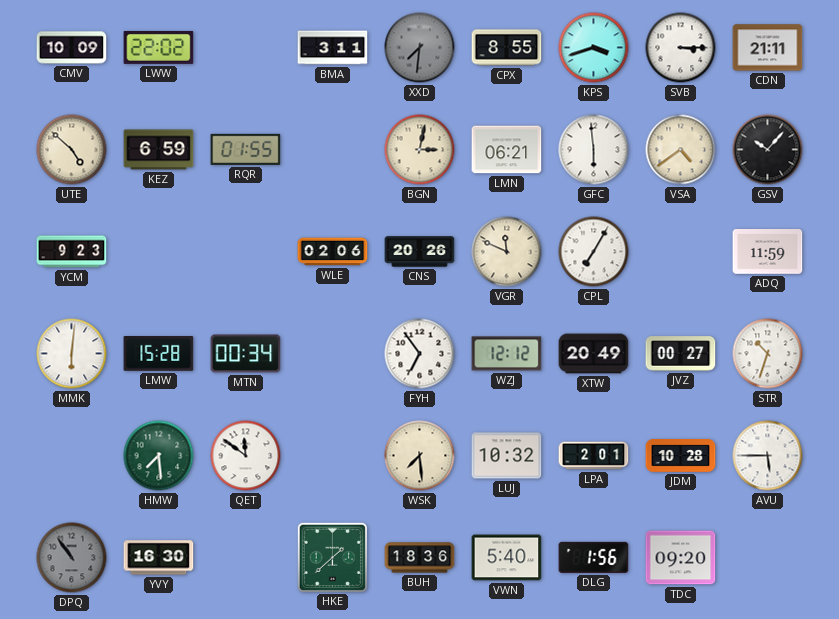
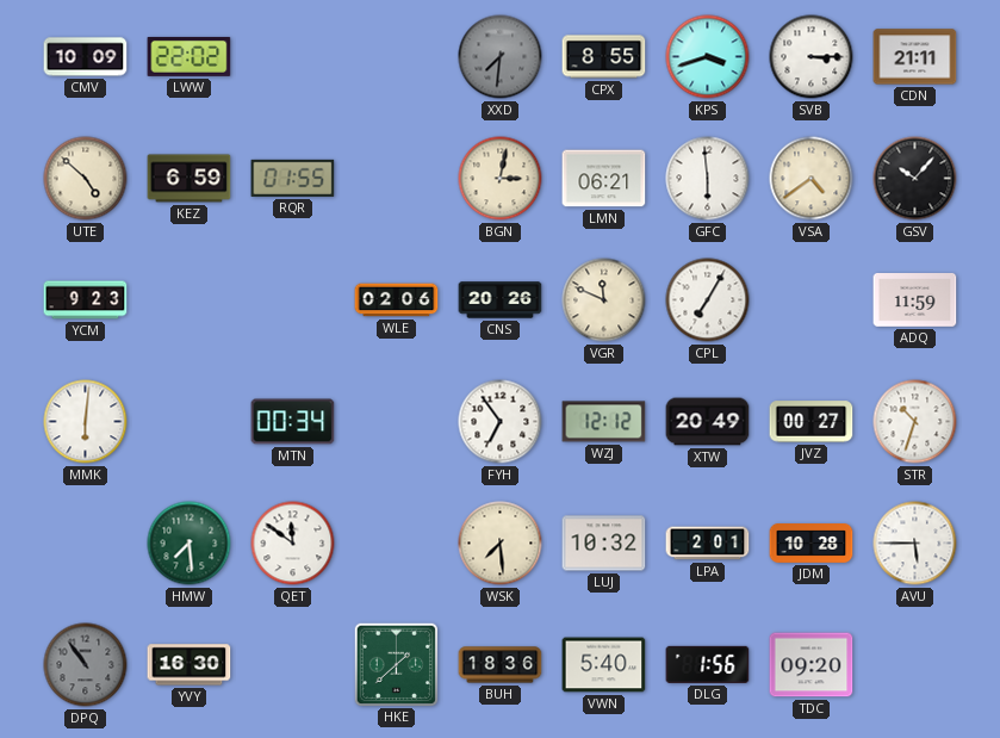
BMA: 3:11 -> none (333, 48)
LMW: 15:28 -> none (159, 354)
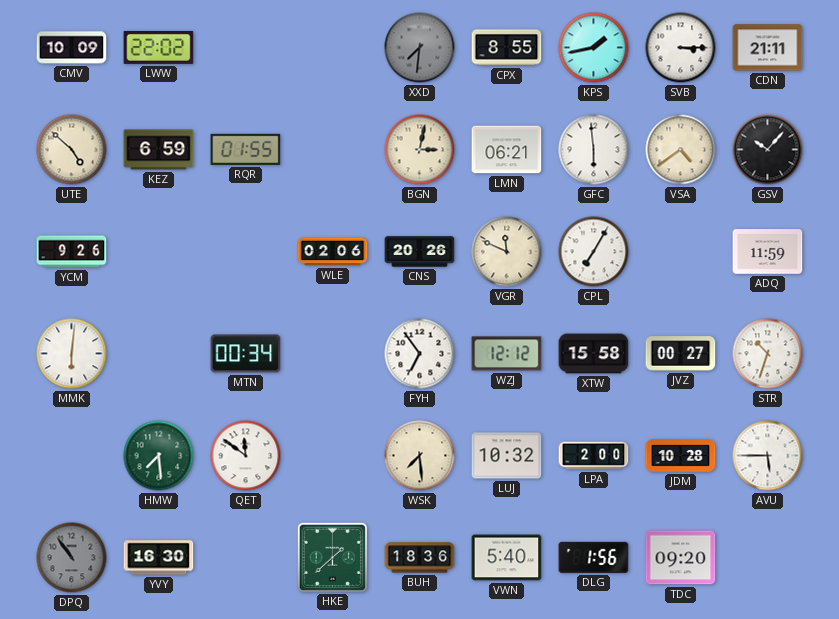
KPS: 3:42 -> 1:43 (594, 48)
YCM: 9:23 -> 9:26 (72, 252)
XTW: 20:49 -> 15:58 (594, 354)
LPA: 2:01 -> 2:00 (594, 456)
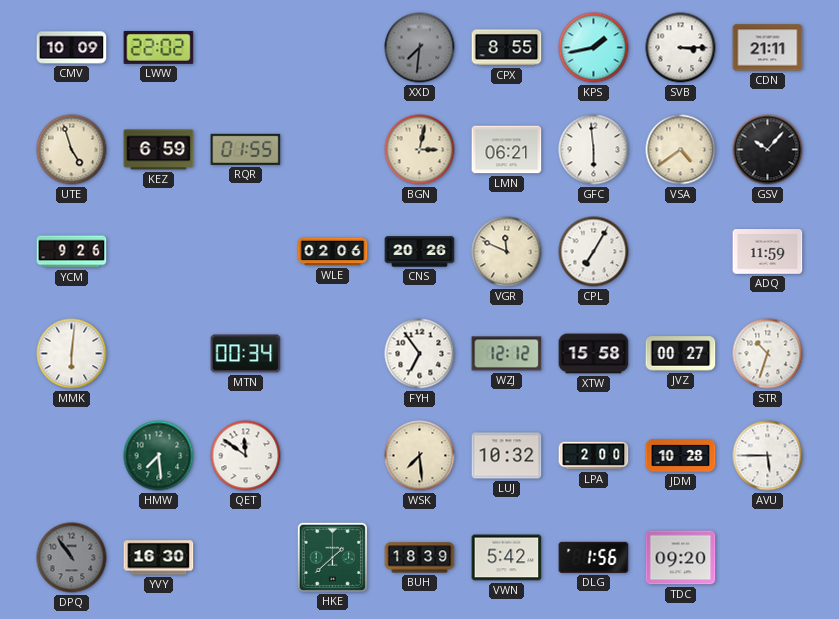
UTE: 4:52 -> 4:57 (72, 150)
BUH: 18:36 -> 18:39 (420, 558)
VWN: 5:40 -> 5:42 (507, 558)
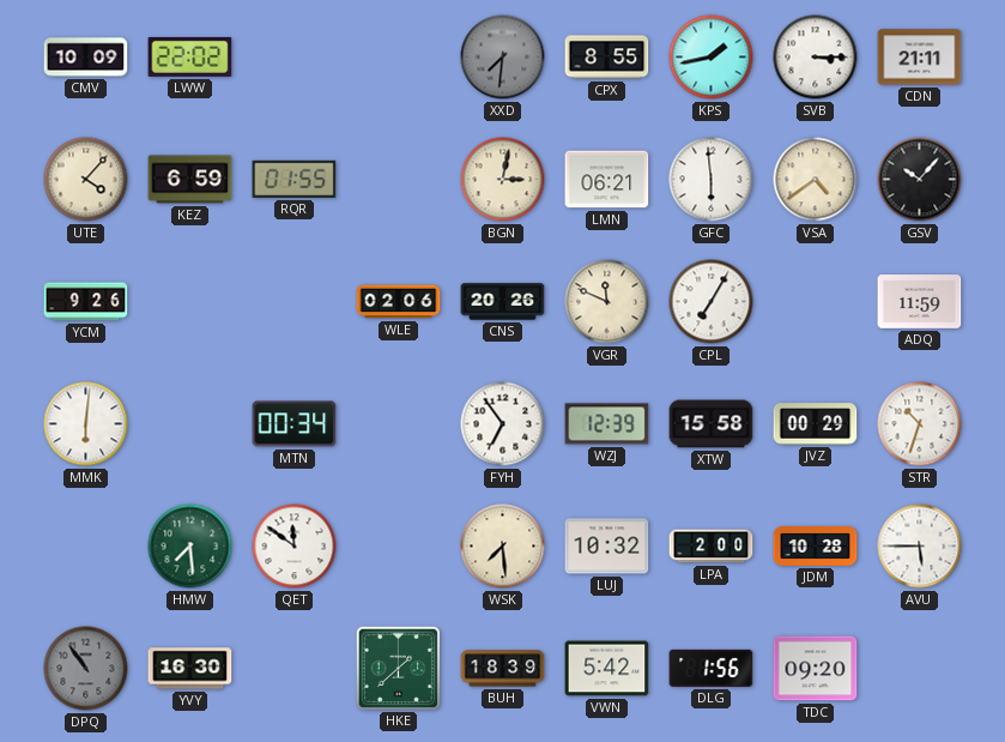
UTE: 4:57 -> 4:07 (86, 180)
WZJ: 12:12 -> 12:39 (607, 424)
JVZ: 00:27 -> 00:29 (816, 424)
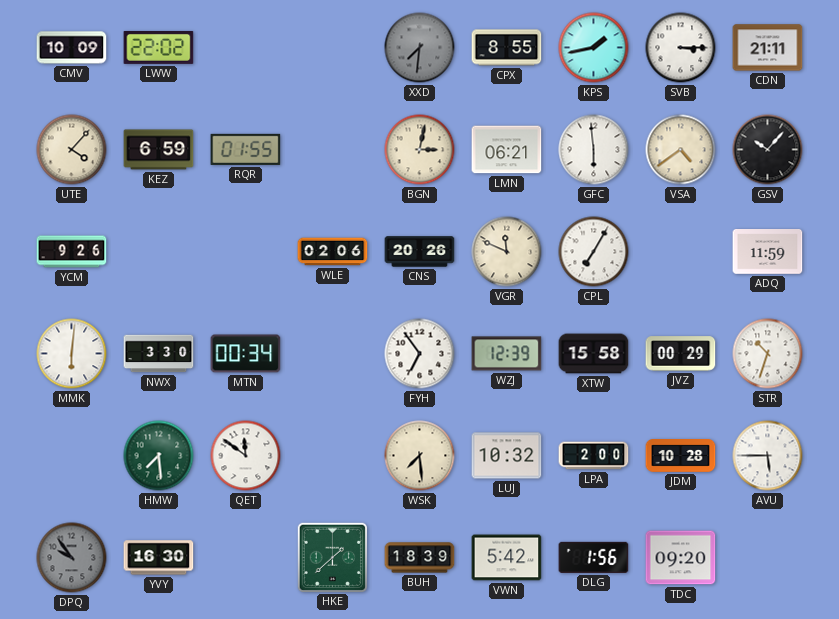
NWX: none -> 3:30 (159, 354)
DPQ: 10:54 -> 9:54 (72, 558)
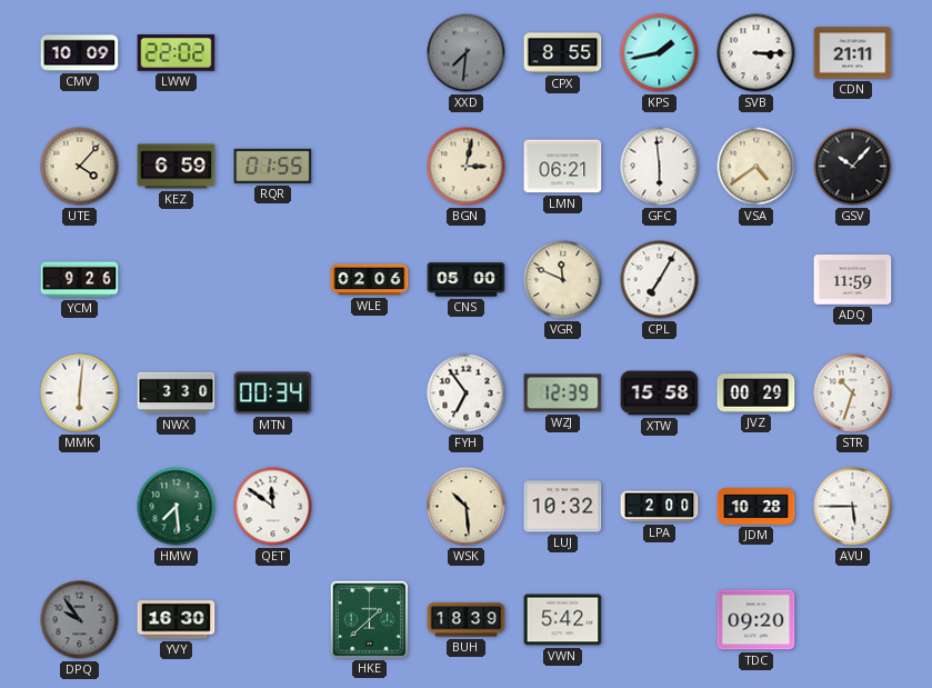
CNS: 20:26 -> 05:00 (467, 280)
WSK: 7:29 -> 10:29 (467, 507)
DLG: 1:56 -> none (594, 557)
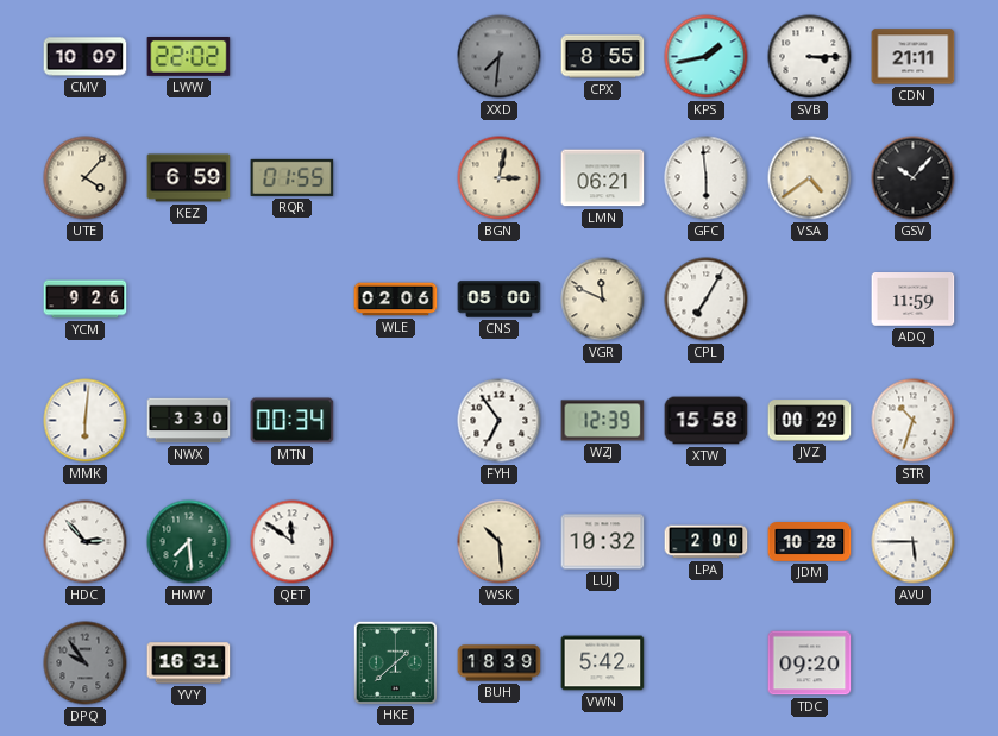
HDC: none -> 2:53 (86, 542)
YVY: 16:30 -> 16:31 (189, 663)
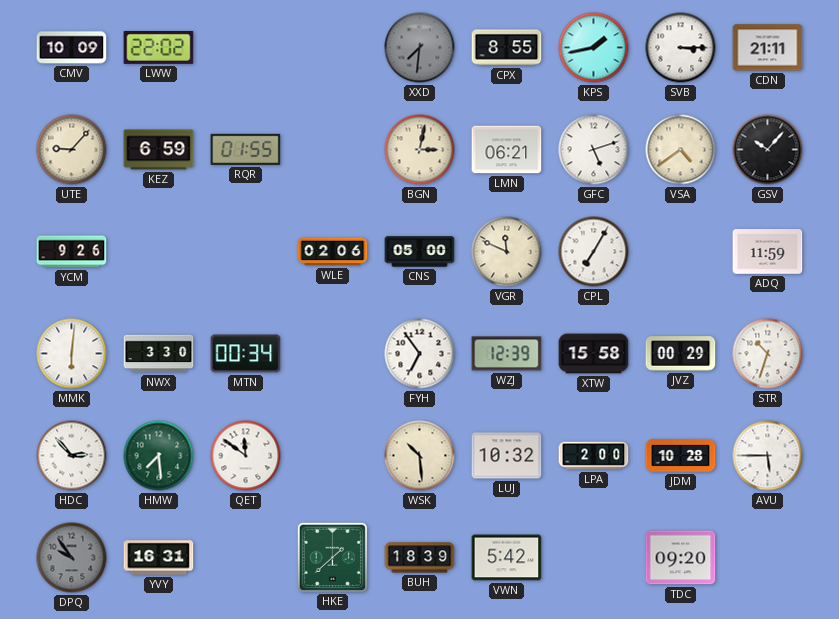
UTE: 4:07 -> 9:07 (72, 150)
GFC: 5:59 -> 5:12 (594, 150)
